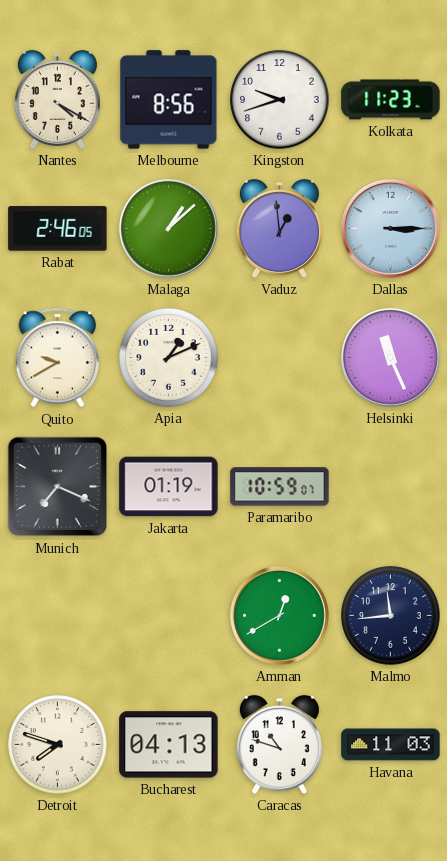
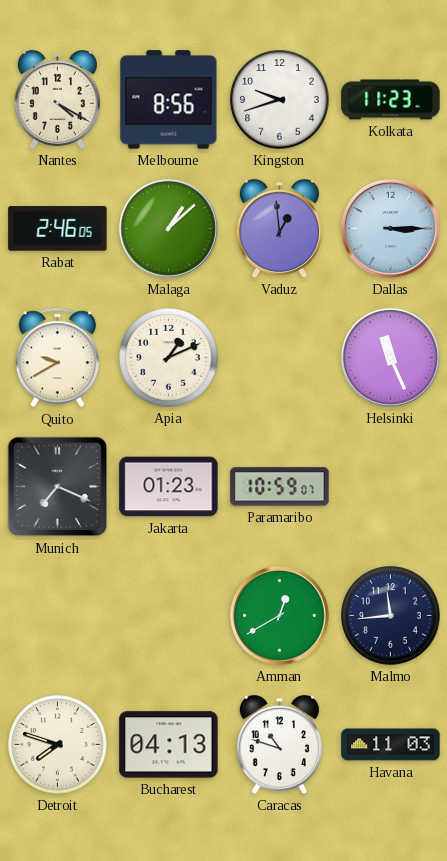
Jakarta: 01:19 -> 01:23 (169, 487)
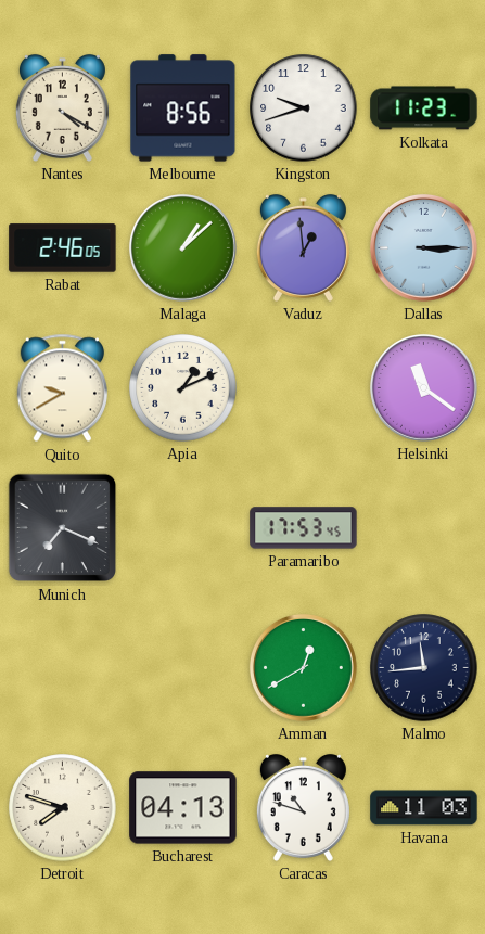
Helsinki: 11:26 -> 11:21 (423, 387)
Jakarta: 01:23 -> none (169, 487)
Paramaribo: 10:59 -> 17:53 (304, 528)
